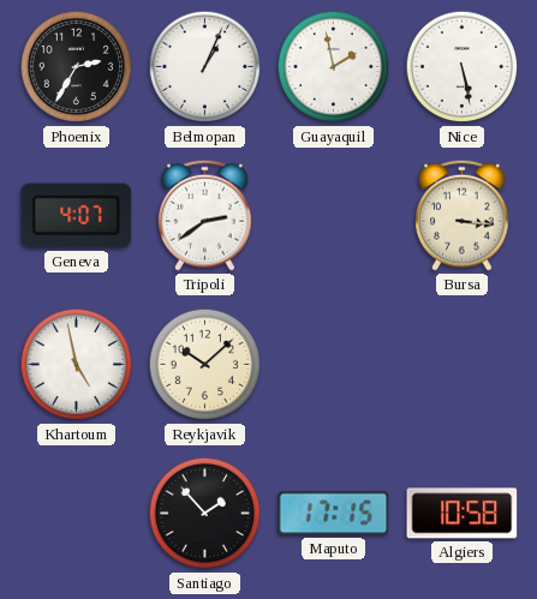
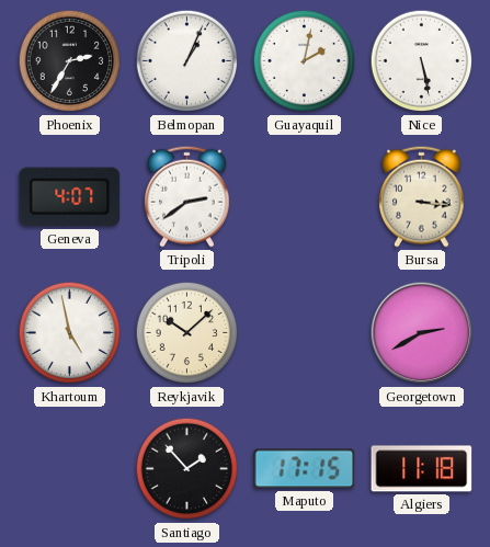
Guayaquil: 1:58 -> 2:02 (305, 61)
Georgetown: none -> 2:40 (422, 333)
Algiers: 10:58 -> 11:18 (422, 469)
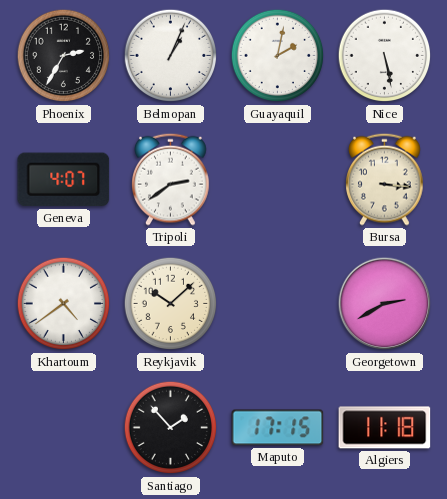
Khartoum: 4:58 -> 4:39 (64, 304)
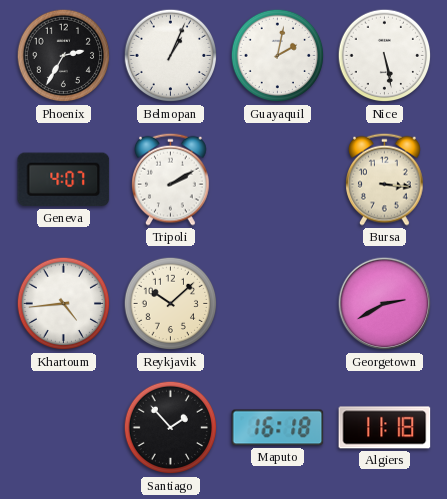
Tripoli: 2:39 -> 2:10 (171, 179)
Khartoum: 4:39 -> 4:44 (64, 304)
Maputo: 17:15 -> 16:18 (278, 428)
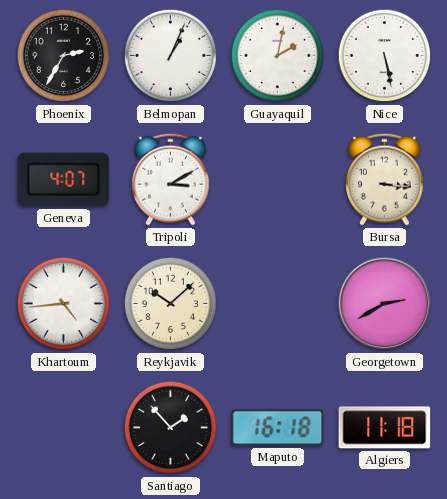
Tripoli: 2:10 -> 3:10 (171, 179)
